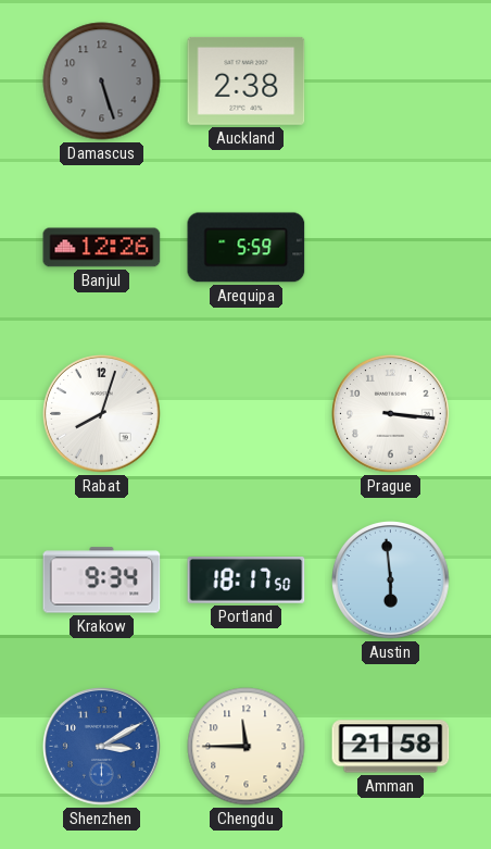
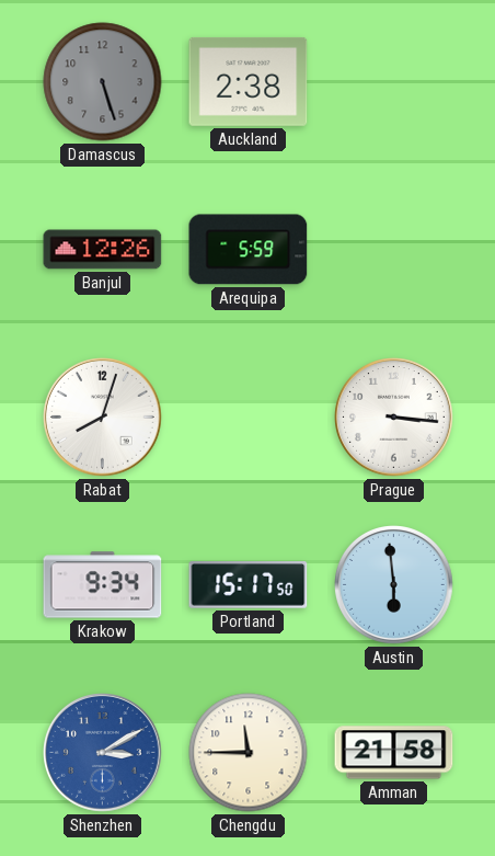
Portland: 18:17 -> 15:17 (249, 585)
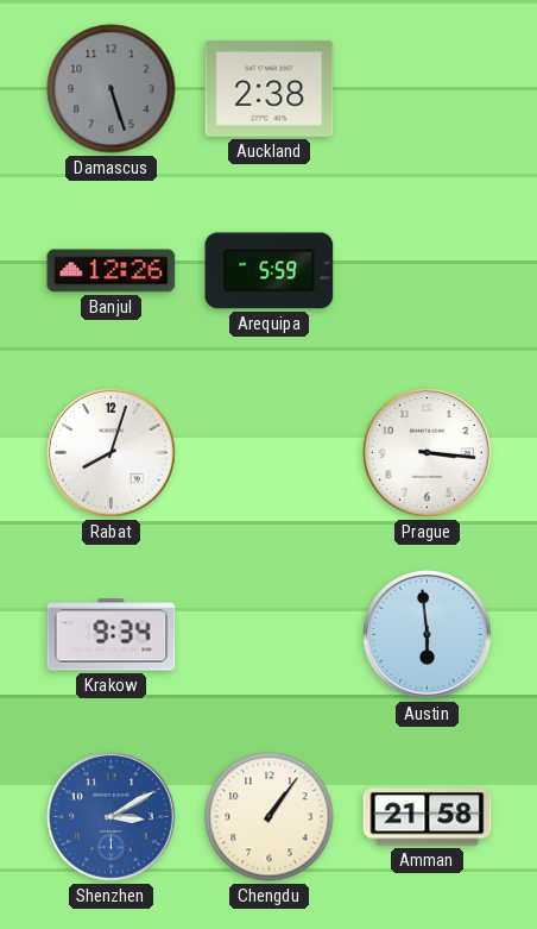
Portland: 15:17 -> none (249, 585)
Chengdu: 11:45 -> 1:06 (270, 817)
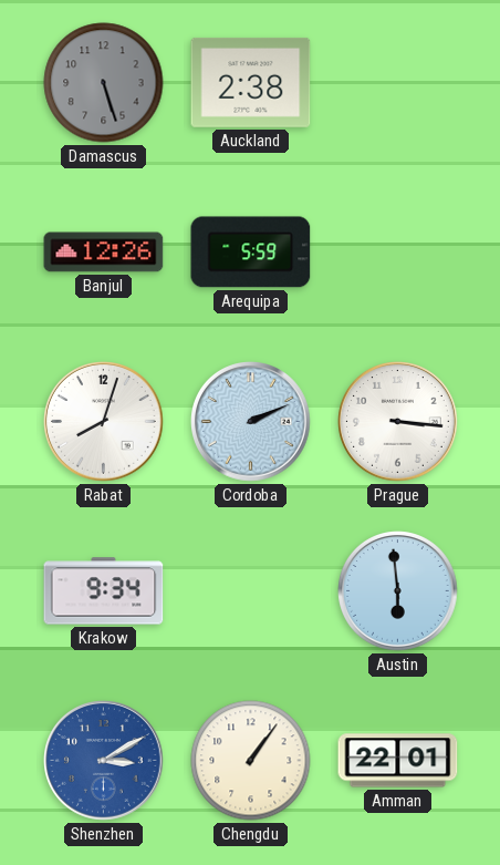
Cordoba: none -> 2:11 (251, 422)
Amman: 21:58 -> 22:01 (398, 761)
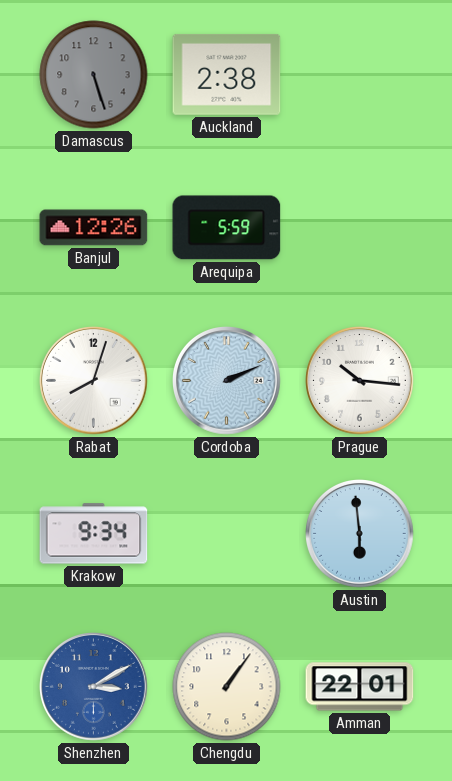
Prague: 3:16 -> 10:16 (360, 381)
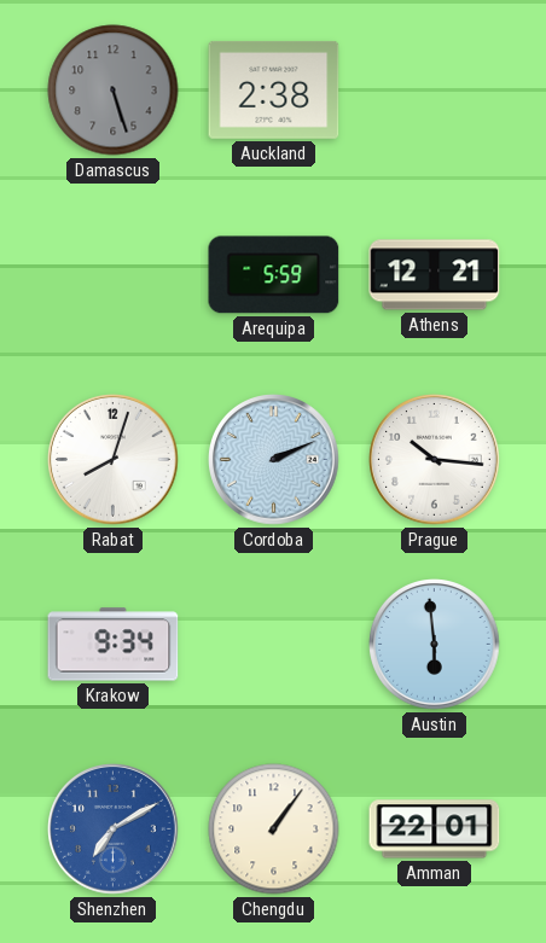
Banjul: 12:26 -> none (94, 228)
Athens: none -> 12:21 (435, 275)
Shenzhen: 3:10 -> 7:10 (114, 830)
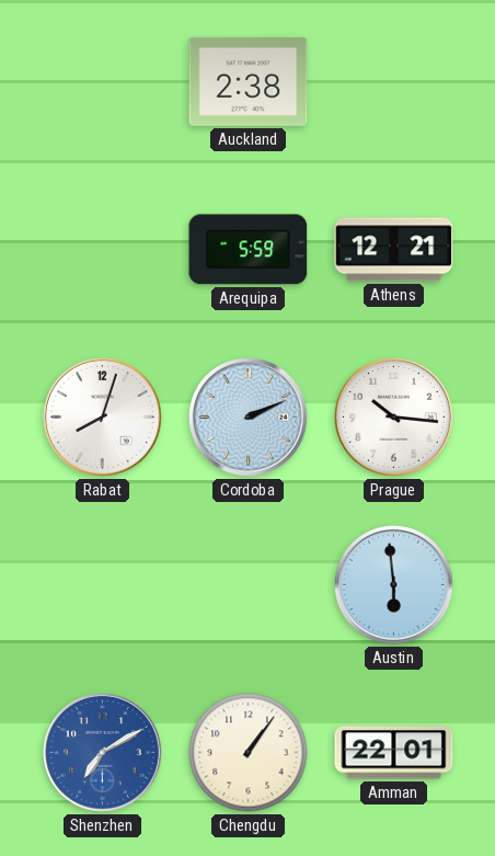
Damascus: 5:27 -> none (114, 91)
Krakow: 9:34 -> none (114, 645)
